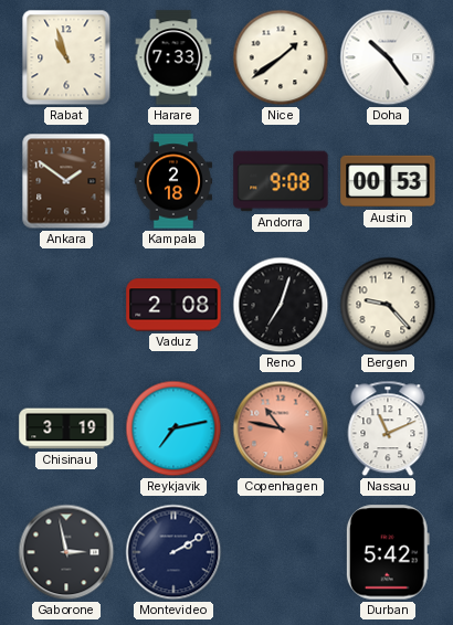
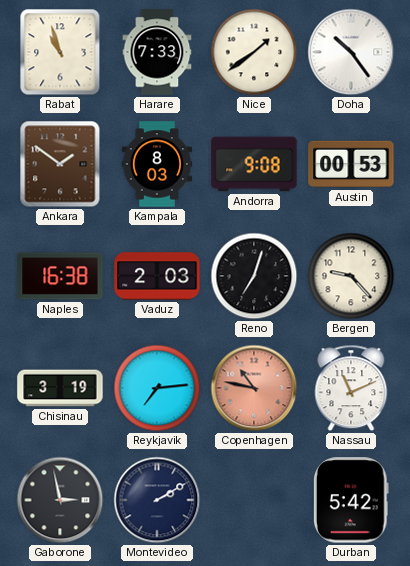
Kampala: 2:18 -> 8:03 (156, 164)
Naples: none -> 16:38 (60, 276)
Vaduz: 2:08 -> 2:03 (157, 276)
Reykjavik: 7:13 -> 7:14 (157, 388)
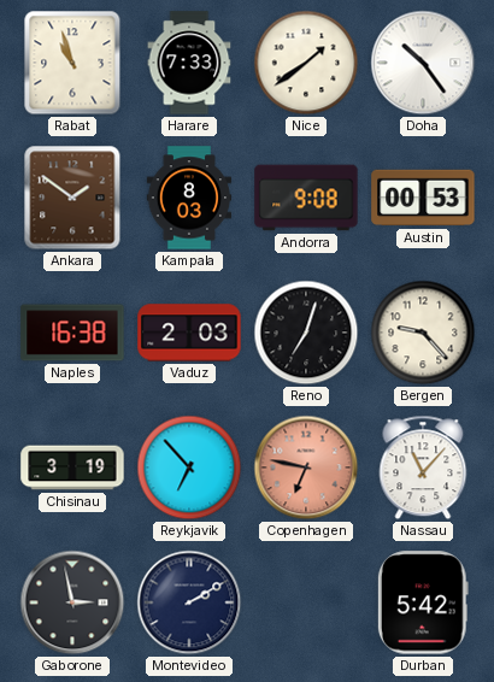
Reykjavik: 7:14 -> 6:53 (189, 468)
Copenhagen: 10:47 -> 6:47 (306, 468)
Nassau: 11:11 -> 11:07 (423, 468)
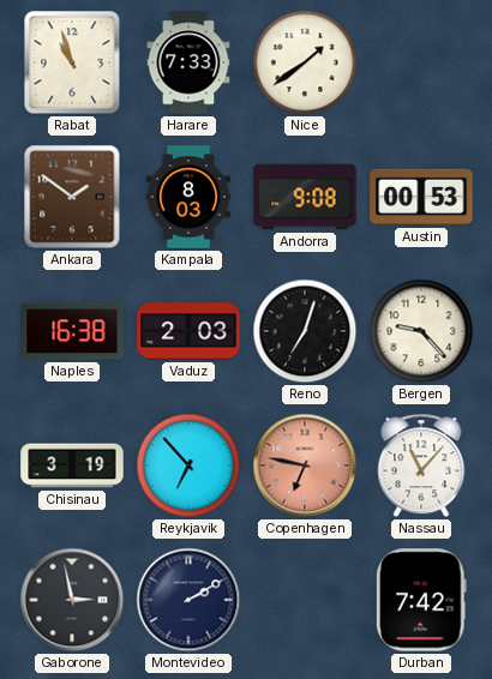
Doha: 10:24 -> none (423, 63)
Durban: 5:42 -> 7:42 (421, 600)
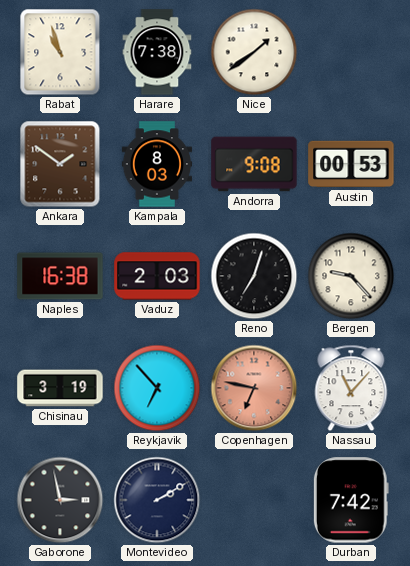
Harare: 7:33 -> 7:38 (157, 52)
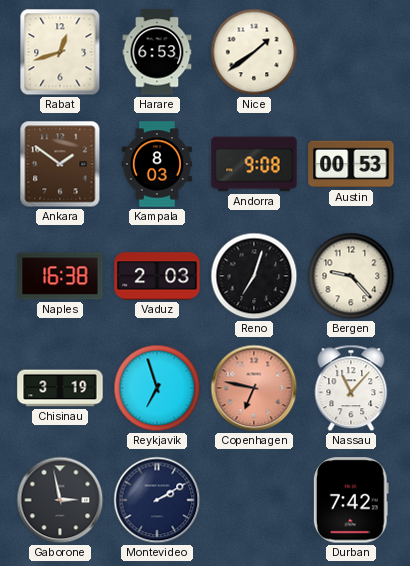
Rabat: 10:57 -> 12:42 (60, 52)
Harare: 7:38 -> 6:53 (157, 52)
Reykjavik: 6:53 -> 6:57 (157, 388)
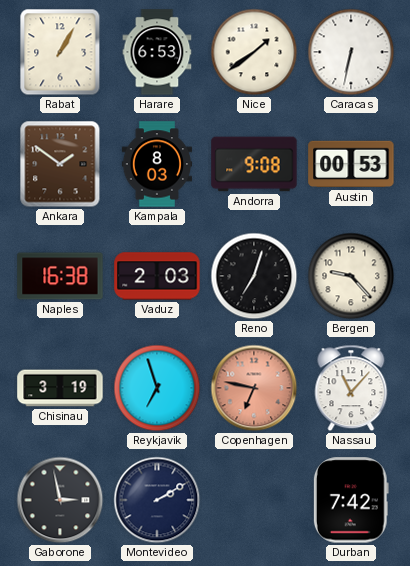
Rabat: 12:42 -> 1:05 (60, 52)
Caracas: none -> 6:32 (351, 52)
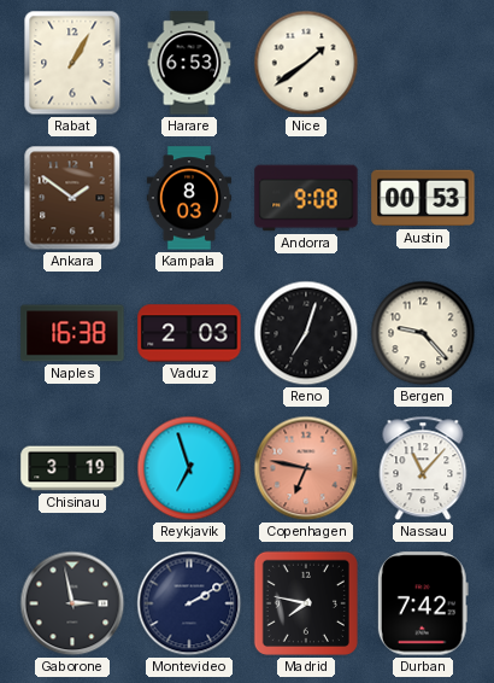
Caracas: 6:32 -> none (351, 52)
Madrid: none -> 7:47 (306, 603)
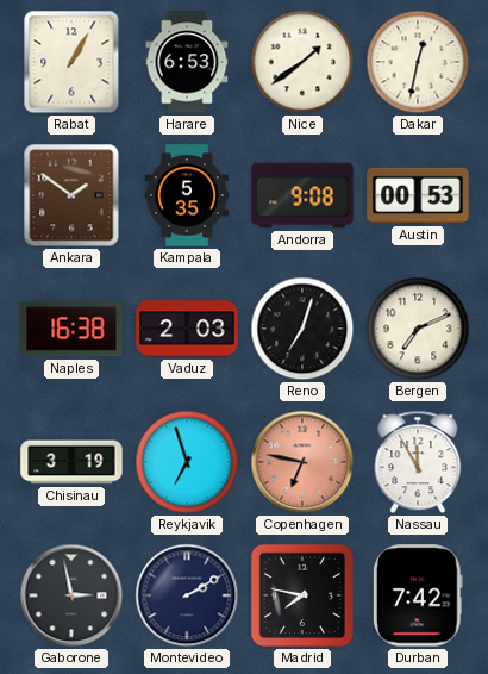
Dakar: none -> 12:32 (418, 62)
Kampala: 8:03 -> 5:35 (186, 195)
Bergen: 9:23 -> 7:11 (418, 329)
Nassau: 11:07 -> 11:55 (418, 462)
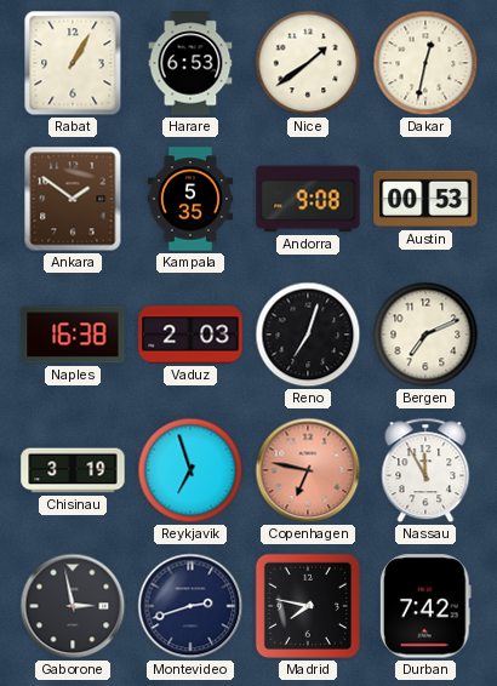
Montevideo: 2:10 -> 2:42 (190, 606)
